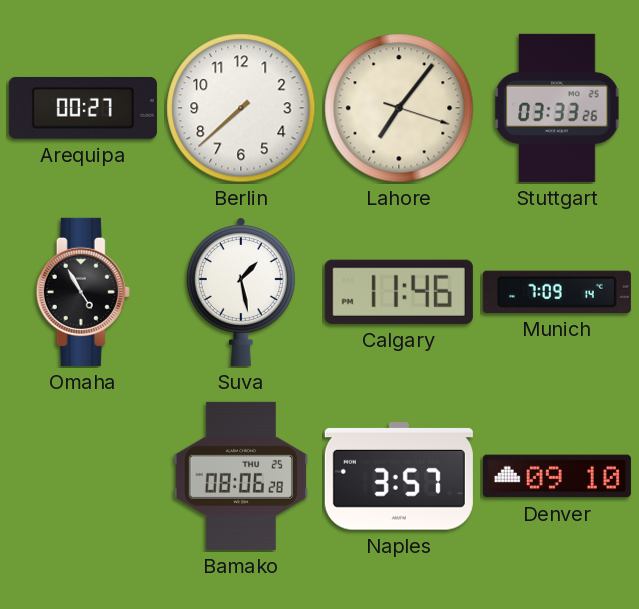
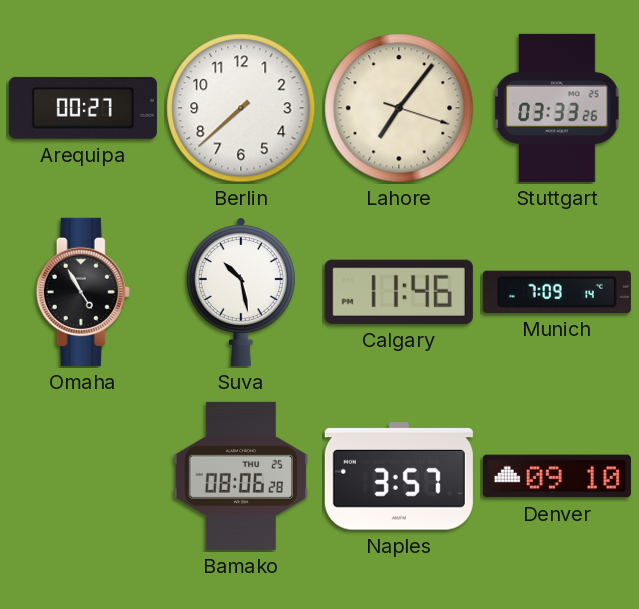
Suva: 1:28 -> 10:28 (241, 292)
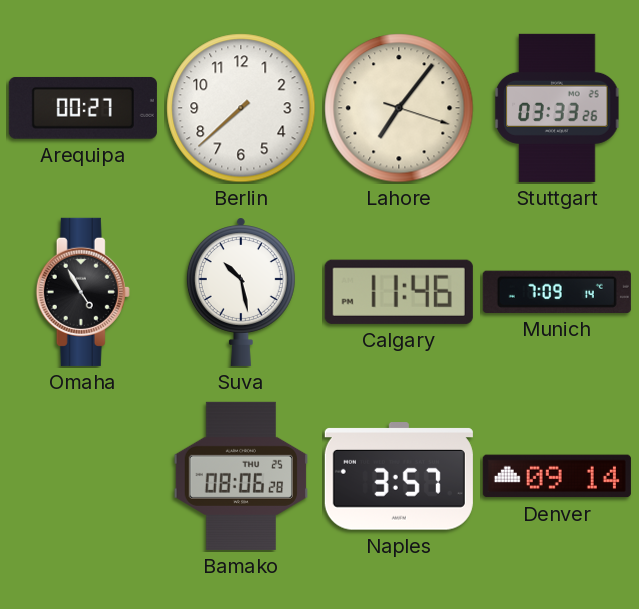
Denver: 09:10 -> 09:14 (557, 476)
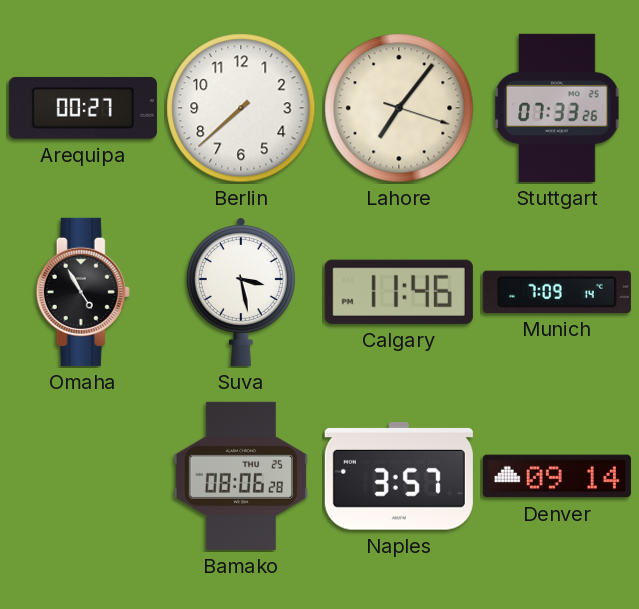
Stuttgart: 03:33 -> 07:33 (557, 108)
Suva: 10:28 -> 3:28 (241, 292)
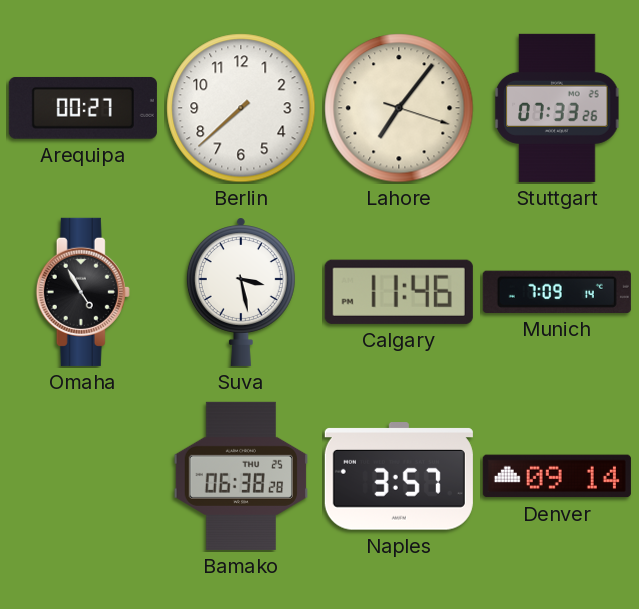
Bamako: 08:06 -> 06:38 (240, 476)
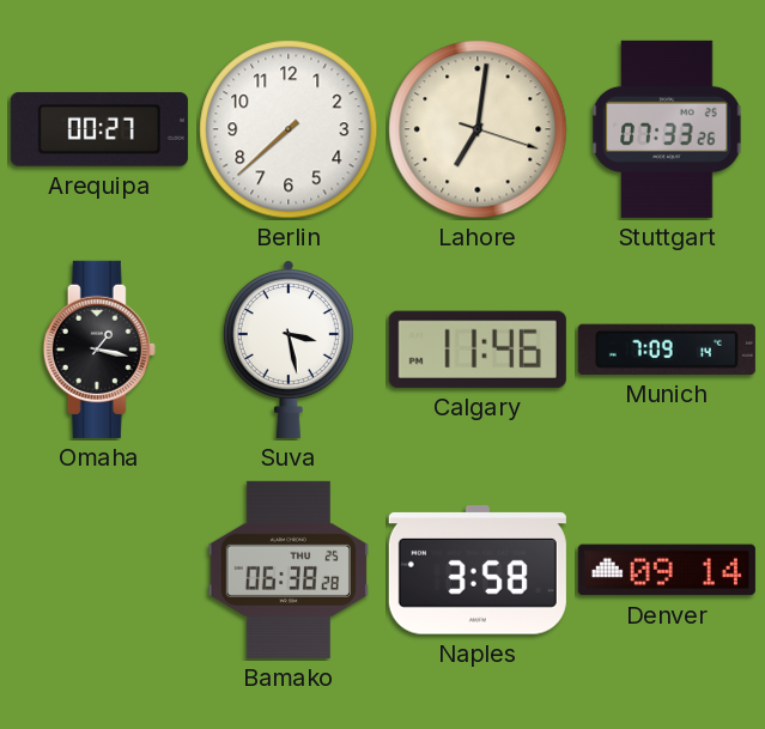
Lahore: 7:06 -> 7:01 (478, 129)
Omaha: 4:55 -> 1:17 (99, 350)
Naples: 3:57 -> 3:58 (478, 570)
